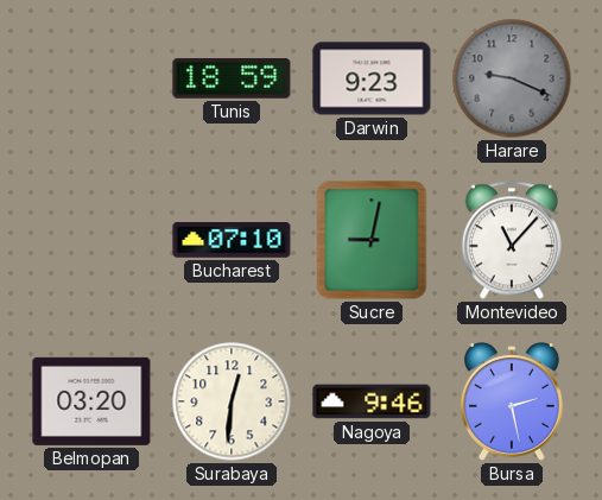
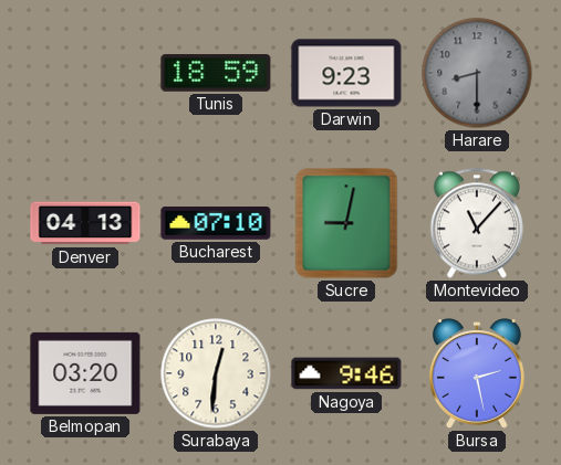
Harare: 9:19 -> 8:30 (477, 73)
Denver: none -> 04:13 (85, 223)
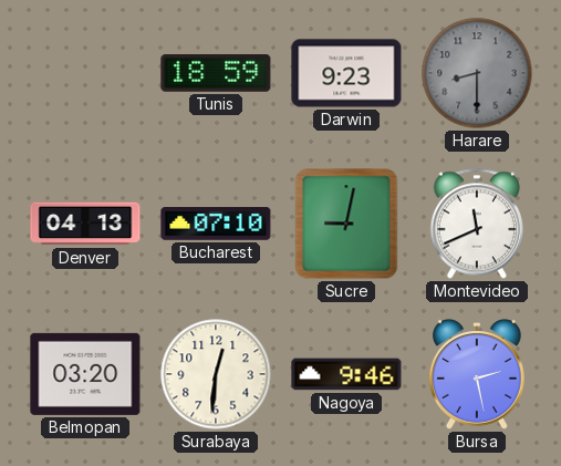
Montevideo: 11:07 -> 11:41 (477, 224)
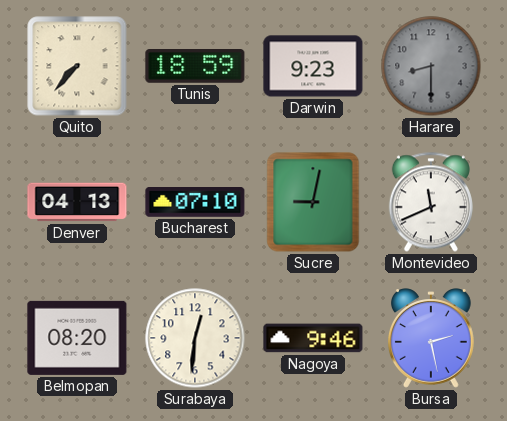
Quito: none -> 7:37 (77, 66)
Belmopan: 03:20 -> 08:20 (77, 338)
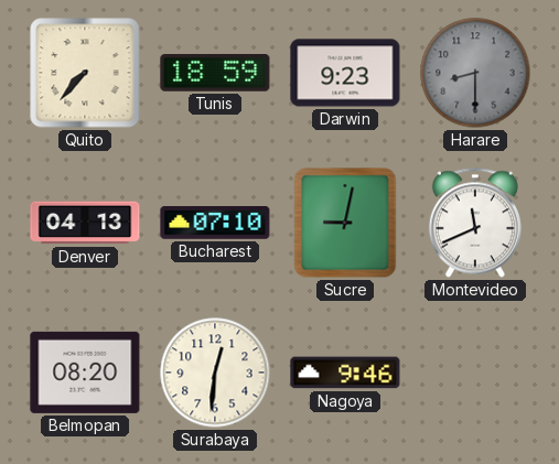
Bursa: 2:28 -> none (431, 338)
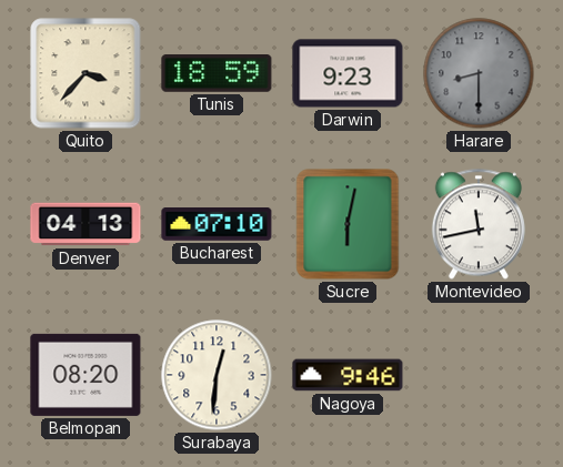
Quito: 7:37 -> 3:37 (86, 73)
Sucre: 9:02 -> 6:02 (348, 224)
Montevideo: 11:41 -> 11:43 (479, 224)
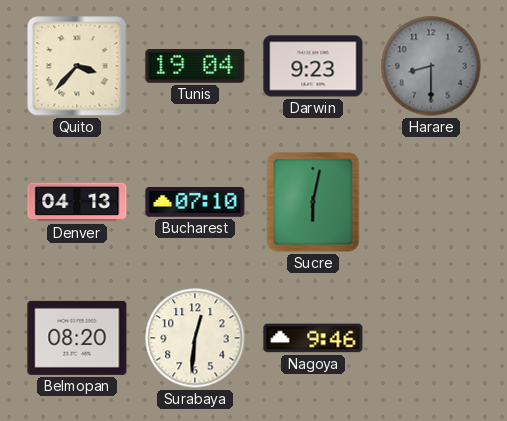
Tunis: 18:59 -> 19:04 (195, 67)
Montevideo: 11:43 -> none (479, 224)
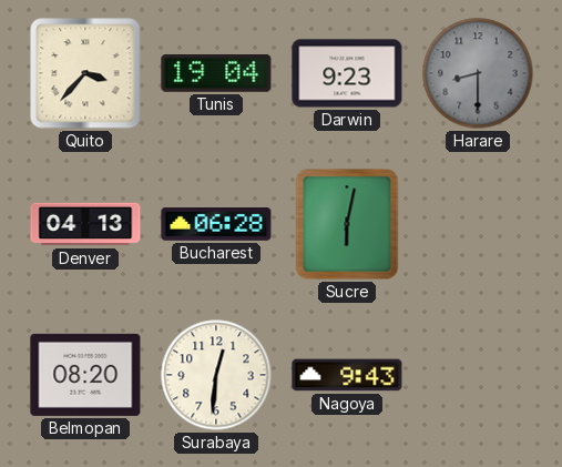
Bucharest: 07:10 -> 06:28 (216, 225)
Nagoya: 9:46 -> 9:43 (347, 375)
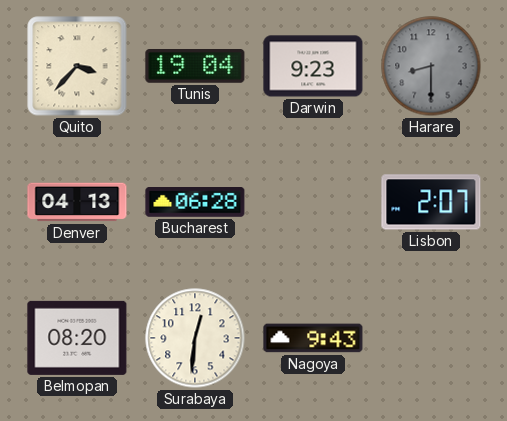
Sucre: 6:02 -> none (347, 224)
Lisbon: none -> 2:07 (431, 202)
